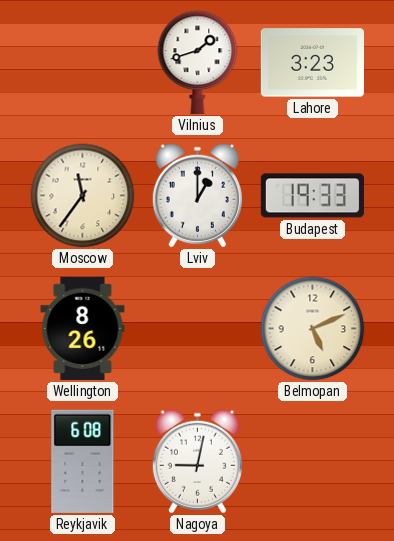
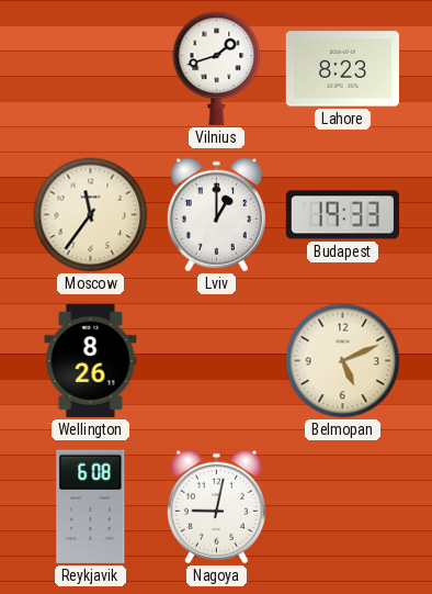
Lahore: 3:23 -> 8:23 (342, 69)
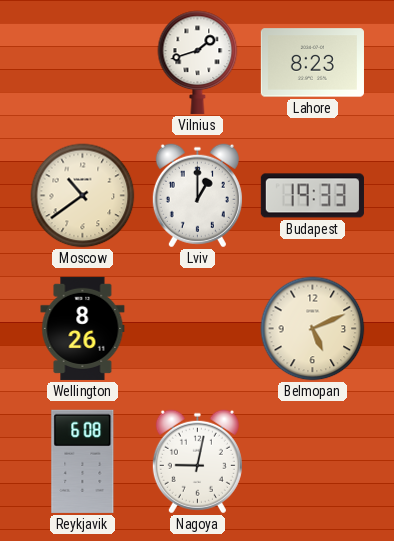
Moscow: 11:36 -> 10:39 (83, 196)
